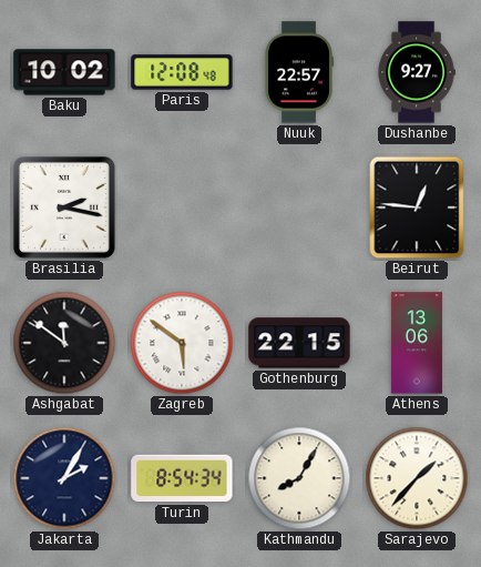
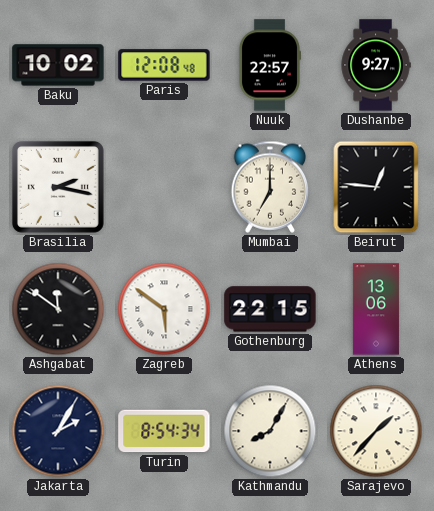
Mumbai: none -> 7:00 (270, 187)
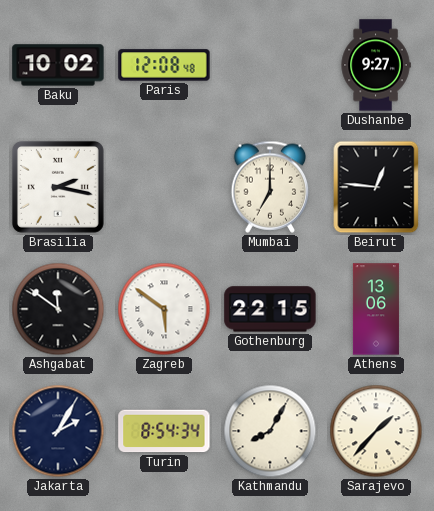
Nuuk: 22:57 -> none (269, 65)
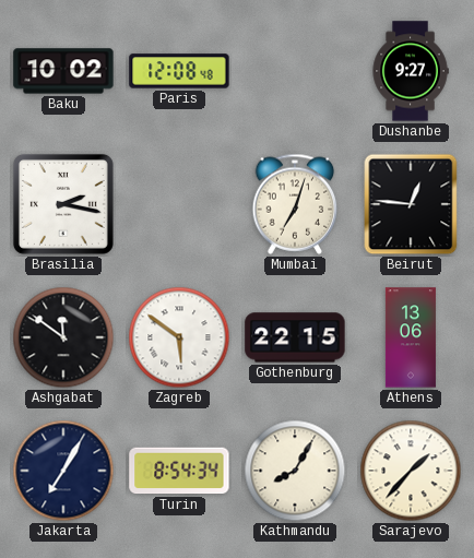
Mumbai: 7:00 -> 7:03 (295, 204)
Jakarta: 2:05 -> 7:05 (63, 471)
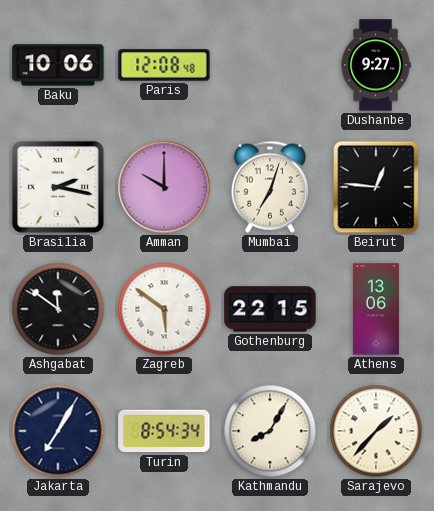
Baku: 10:02 -> 10:06 (58, 65)
Amman: none -> 10:00 (164, 187)
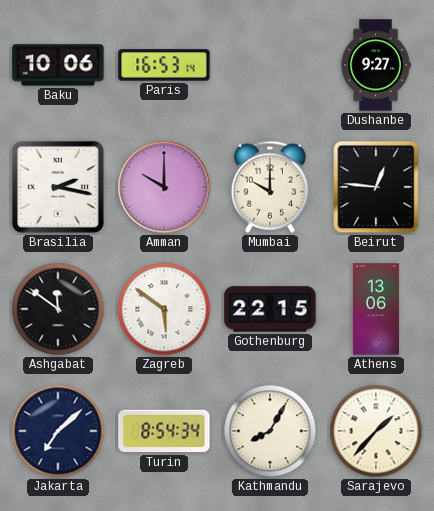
Paris: 12:08 -> 16:53 (164, 65)
Mumbai: 7:03 -> 10:00 (270, 187)
Jakarta: 7:05 -> 7:08 (58, 431)
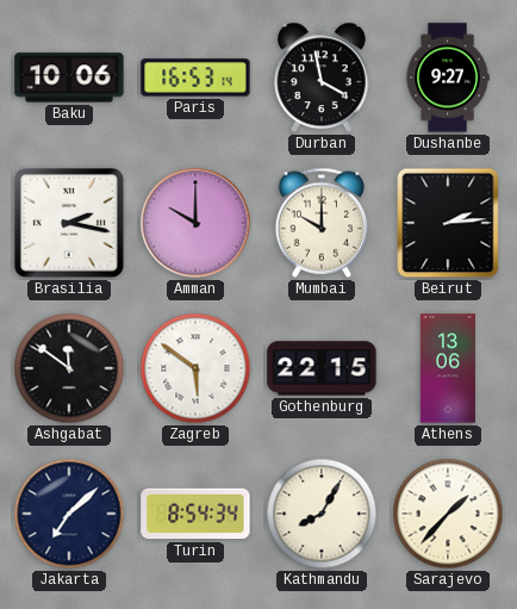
Durban: none -> 3:58 (322, 77)
Beirut: 12:46 -> 2:14 (448, 223)
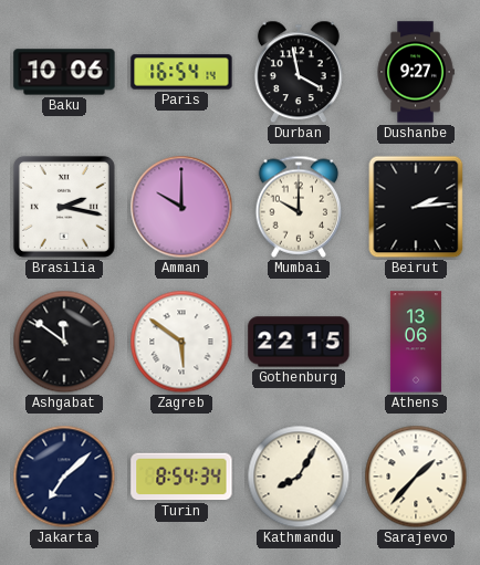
Paris: 16:53 -> 16:54 (181, 72)
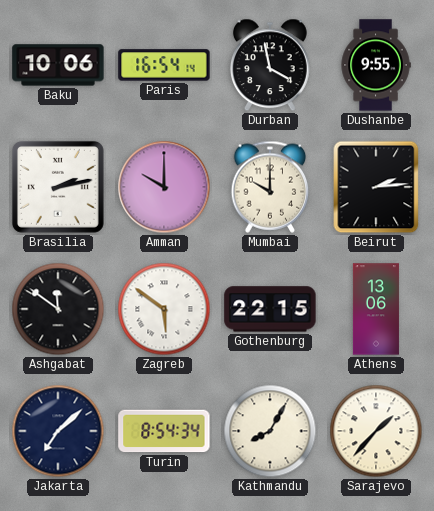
Dushanbe: 9:27 -> 9:55 (376, 65)
Brasilia: 2:17 -> 2:13 (58, 187)
